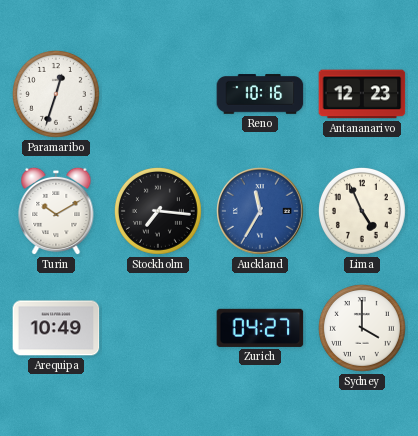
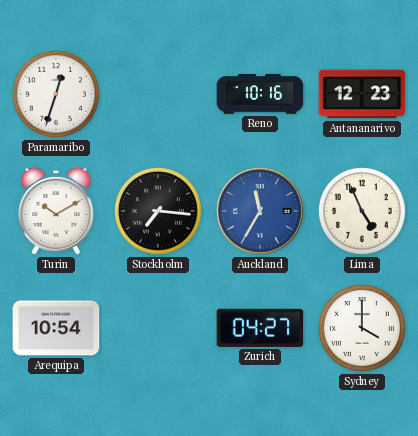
Arequipa: 10:49 -> 10:54 (56, 328)
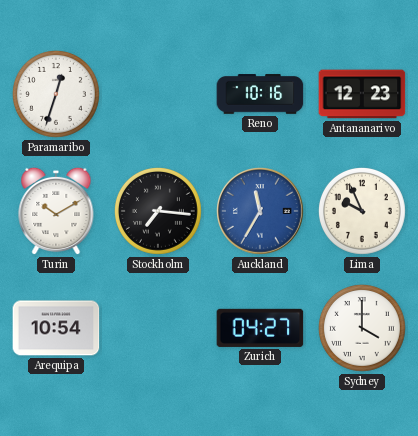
Lima: 4:56 -> 9:56 (362, 211)
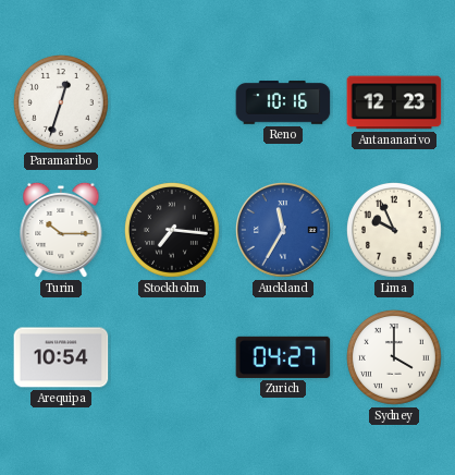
Turin: 10:10 -> 10:15 (61, 230)
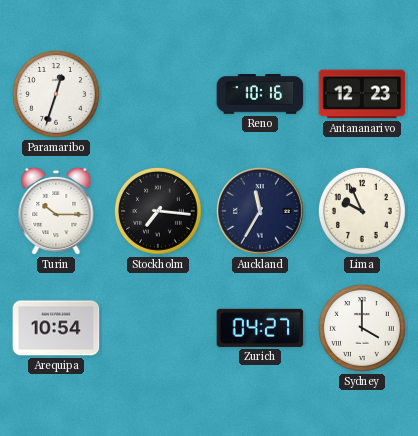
Auckland dial: blue -> navy (261, 212)
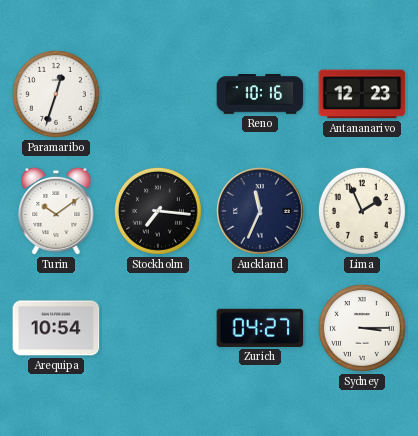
Turin: 10:15 -> 10:09 (56, 211)
Auckland: 11:35 -> 11:34 (261, 212)
Lima: 9:56 -> 1:56 (362, 211)
Sydney: 4:00 -> 3:15 (362, 328)
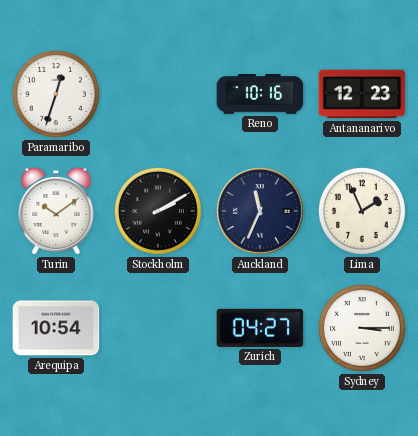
Stockholm: 7:16 -> 2:10 (158, 211)
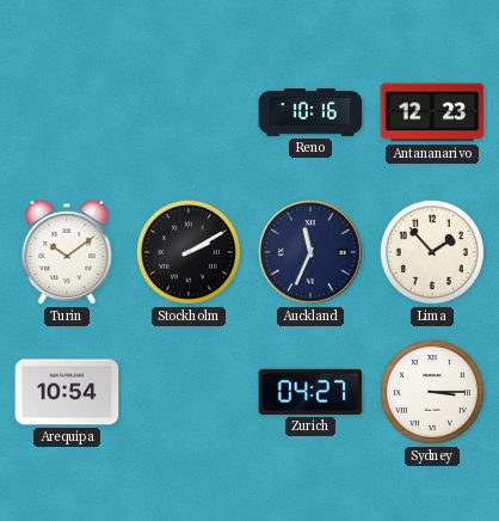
Paramaribo: 12:33 -> none (56, 94)
Lima: 1:56 -> 1:53 (432, 252)
